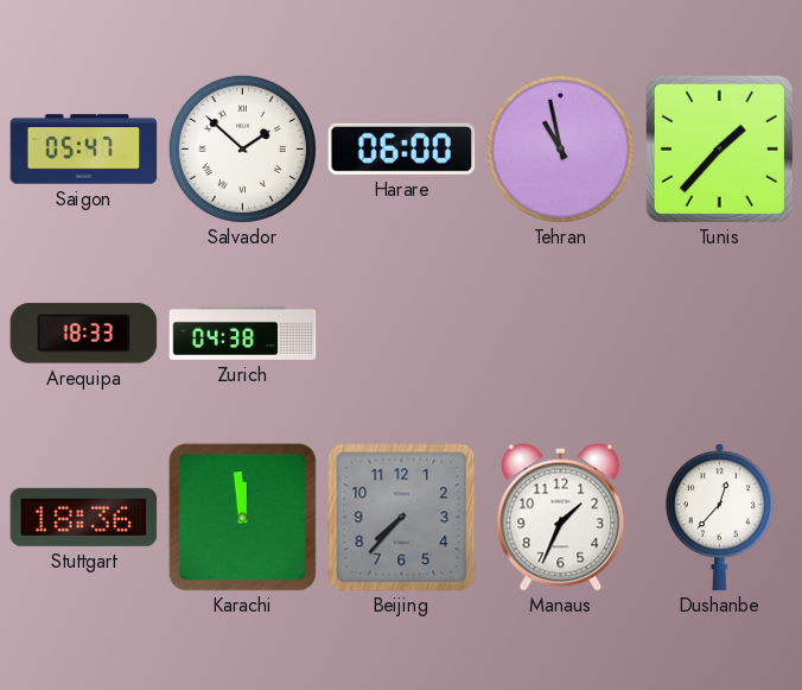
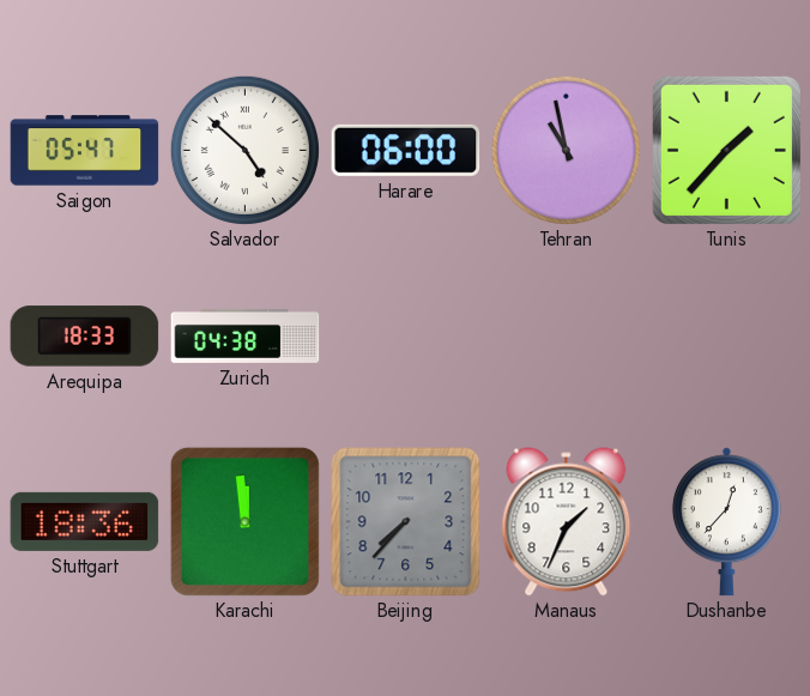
Salvador: 1:52 -> 4:52 (244, 150)
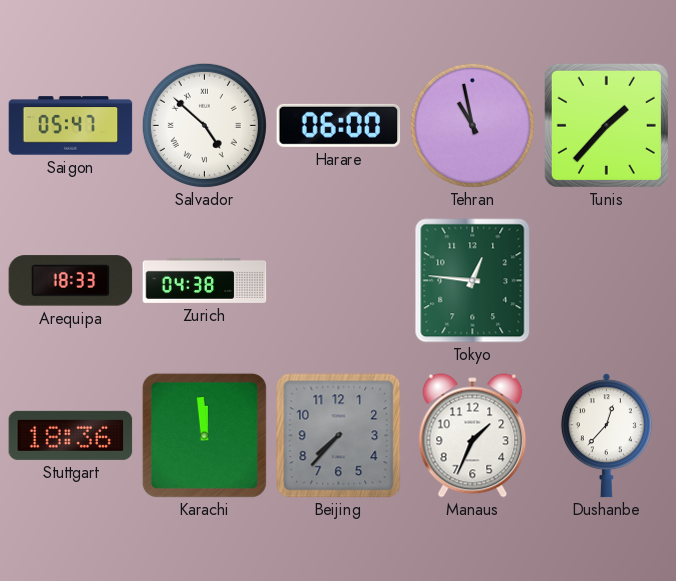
Tokyo: none -> 12:46 (473, 281)
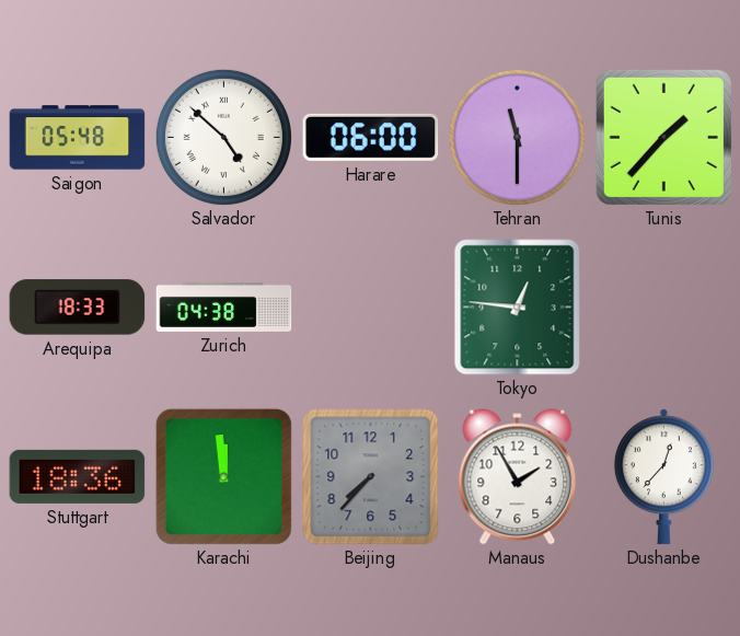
Saigon: 05:47 -> 05:48 (78, 138)
Tehran: 10:58 -> 11:30 (517, 137)
Manaus: 1:34 -> 1:55 (518, 477)
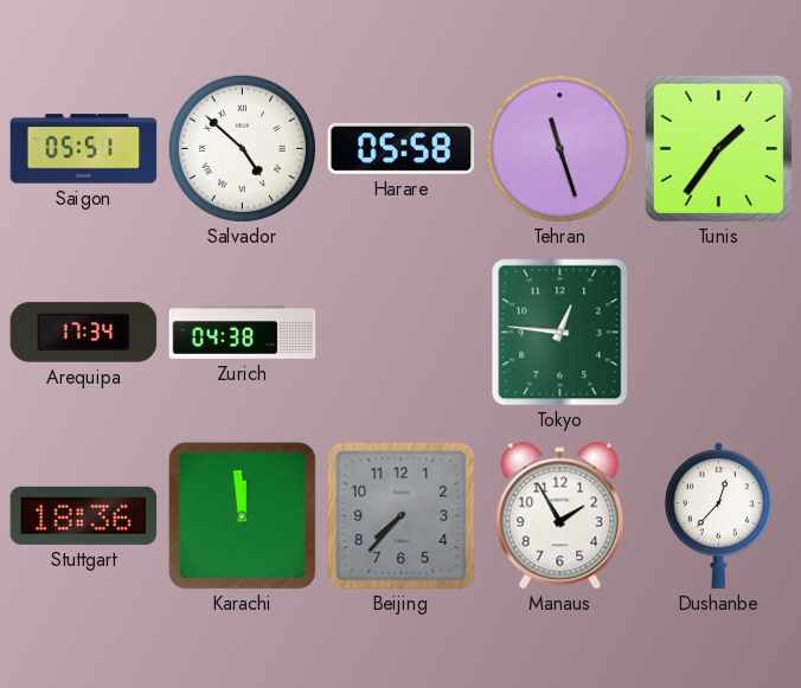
Saigon: 05:48 -> 05:51 (84, 149)
Harare: 06:00 -> 05:58 (402, 148)
Tehran: 11:30 -> 11:27 (559, 148)
Tunis: 1:37 -> 1:36 (718, 148)
Arequipa: 18:33 -> 17:34 (84, 333)
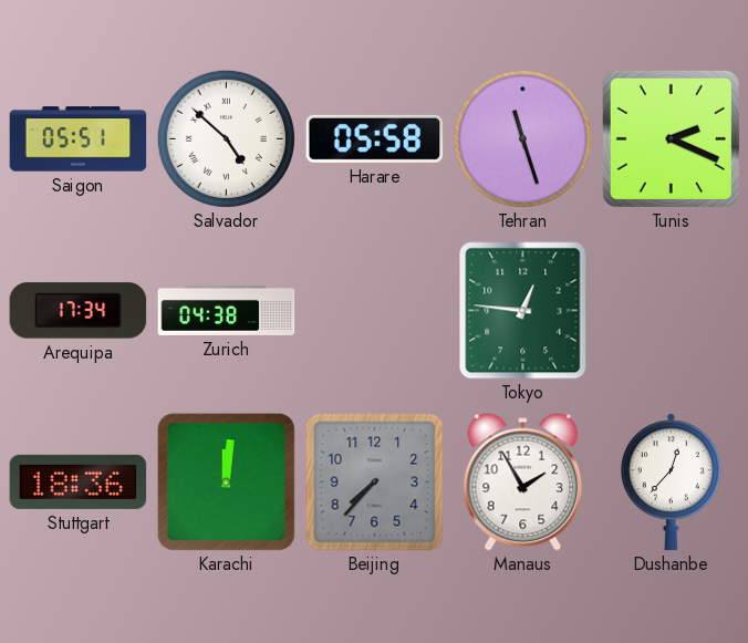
Tunis: 1:36 -> 2:19 (671, 138)
Karachi: 11:59 -> 12:01 (226, 481)
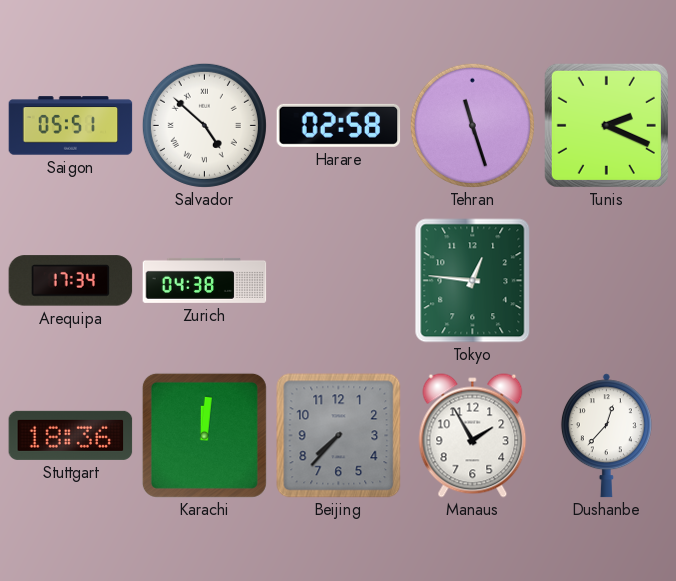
Harare: 05:58 -> 02:58 (339, 125)
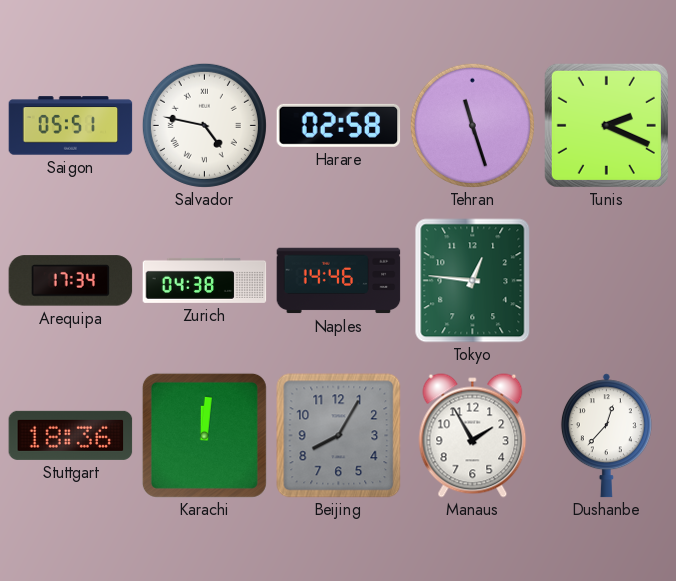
Salvador: 4:52 -> 4:47 (204, 125)
Naples: none -> 14:46 (339, 281)
Beijing: 7:37 -> 8:05 (339, 436)
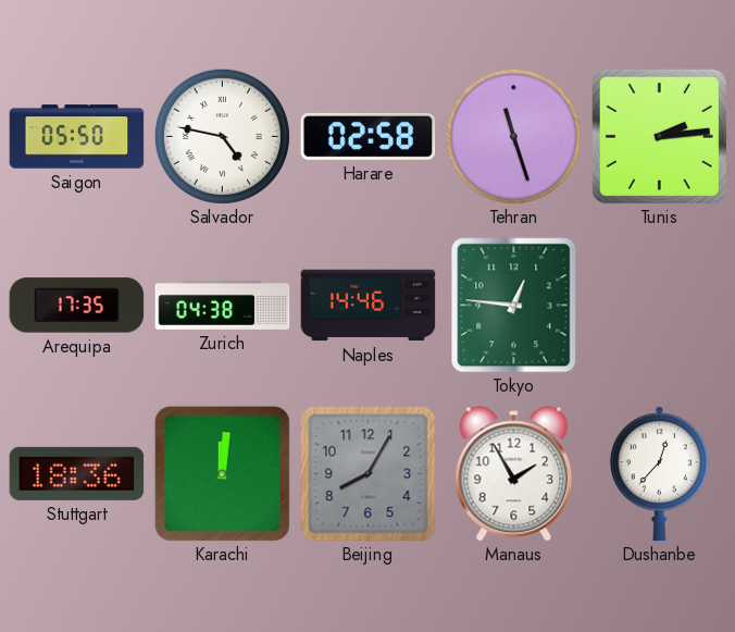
Saigon: 05:51 -> 05:50 (77, 137)
Tunis: 2:19 -> 2:14 (659, 136)
Arequipa: 17:34 -> 17:35 (77, 306)
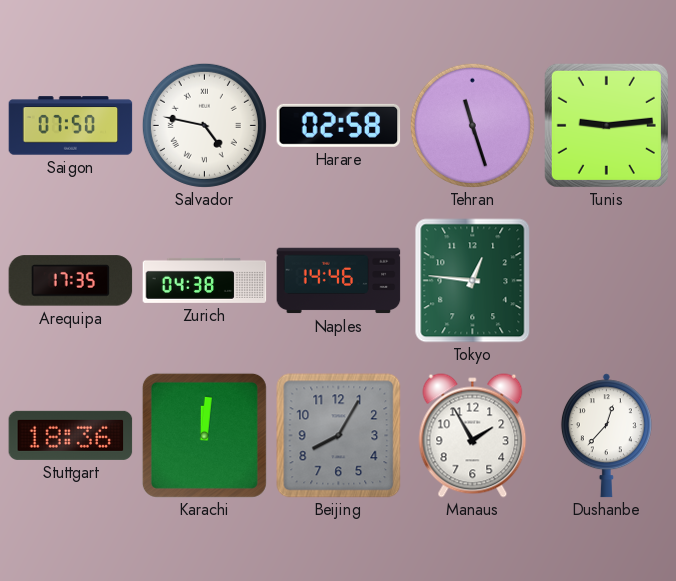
Saigon: 05:50 -> 07:50 (71, 126)
Tunis: 2:14 -> 9:14 (606, 125)
